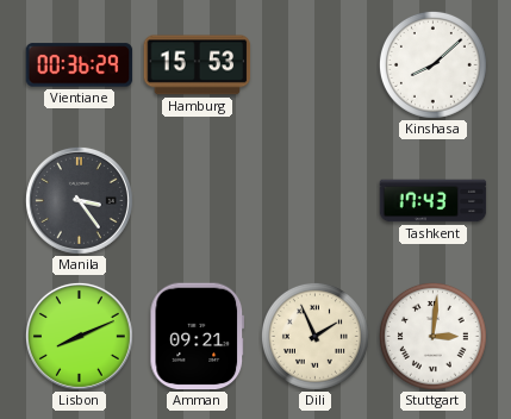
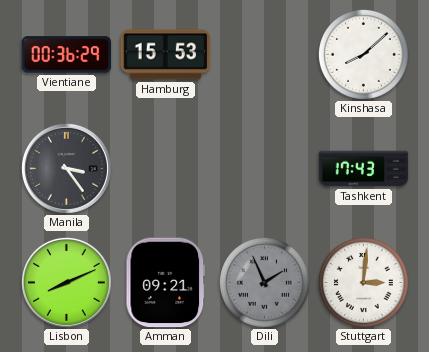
Dili dial: cream -> grey (264, 282)
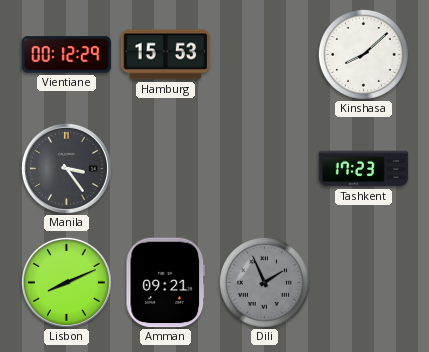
Vientiane: 00:36 -> 00:12 (67, 55)
Tashkent: 17:43 -> 17:23 (364, 169)
Stuttgart: 3:01 -> none (363, 282)
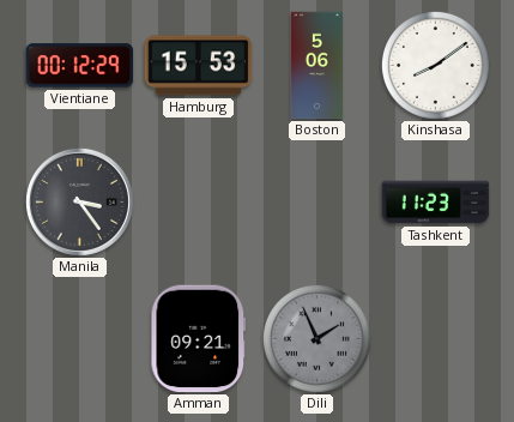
Boston: none -> 5:06 (316, 66)
Kinshasa: 8:08 -> 8:09 (435, 65)
Tashkent: 17:23 -> 11:23 (436, 203)
Lisbon: 8:11 -> none (66, 282)
